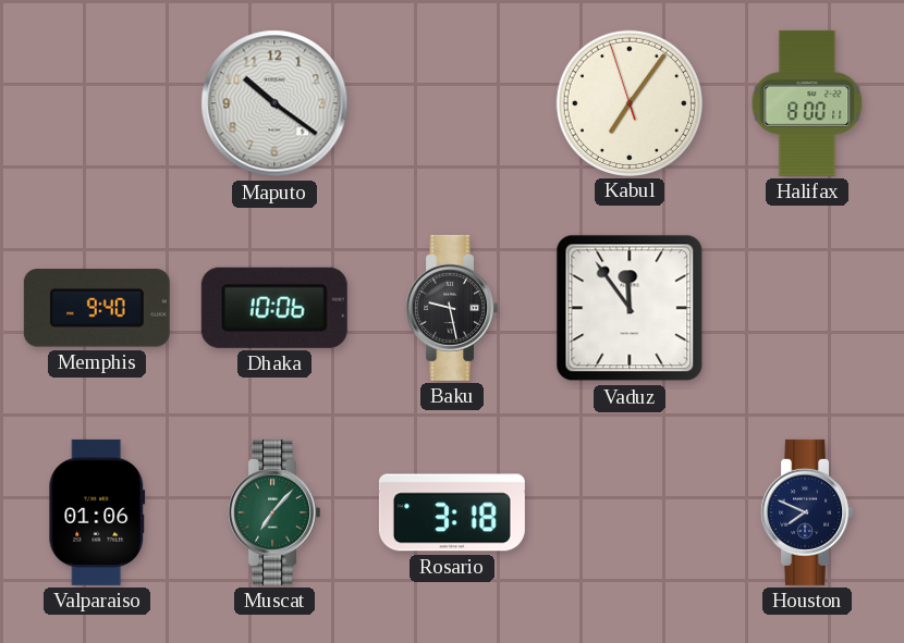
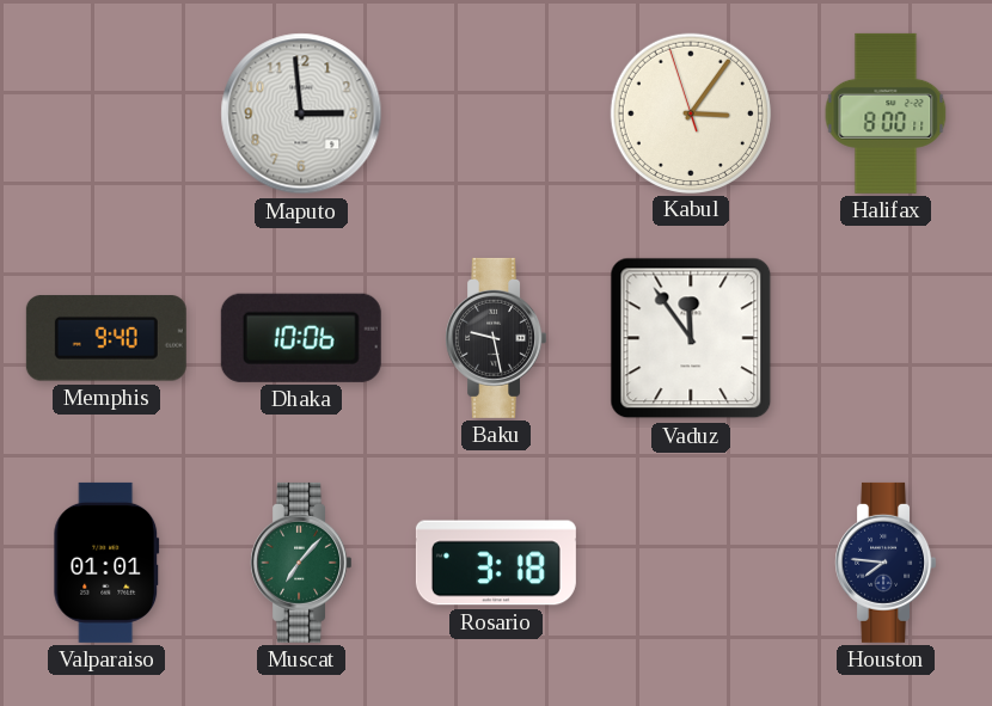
Maputo: 10:21 -> 2:59 (301, 113)
Kabul: 7:05 -> 3:05 (690, 112)
Valparaiso: 01:06 -> 01:01 (106, 563)
Houston: 7:49 -> 7:46 (884, 563)
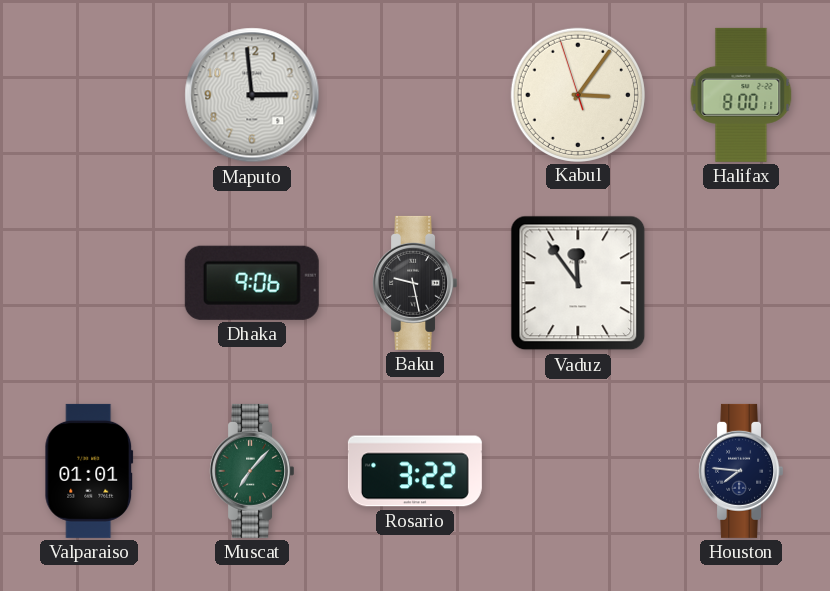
Memphis: 9:40 -> none (106, 338)
Dhaka: 10:06 -> 9:06 (252, 283)
Rosario: 3:18 -> 3:22 (415, 471)
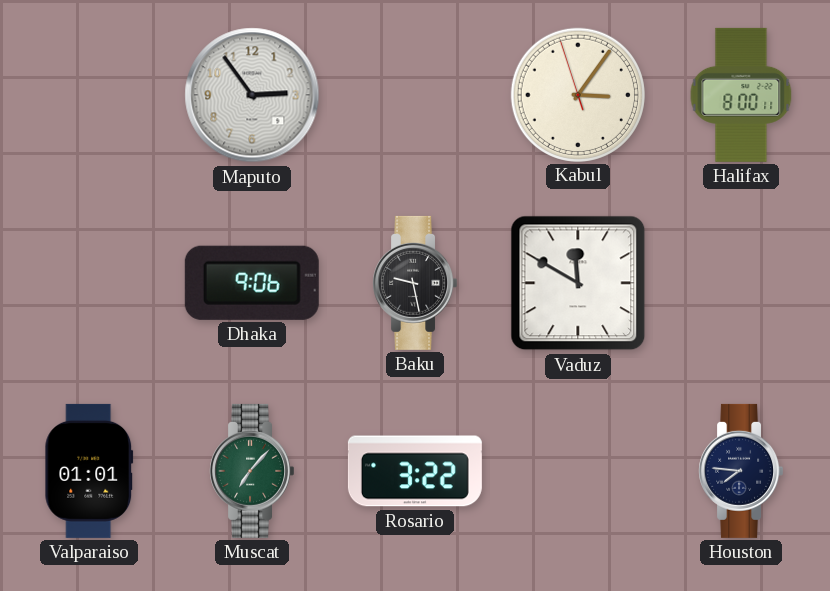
Maputo: 2:59 -> 2:54 (252, 95)
Vaduz: 11:54 -> 11:50 (578, 283)
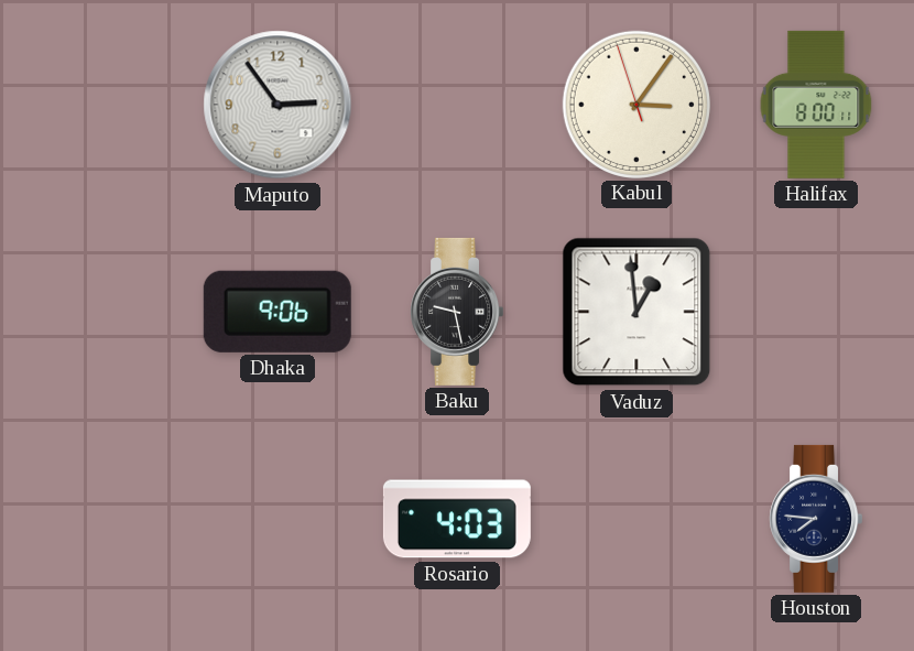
Vaduz: 11:50 -> 12:59 (636, 312)
Valparaiso: 01:01 -> none (89, 471)
Muscat: 7:07 -> none (251, 471)
Rosario: 3:22 -> 4:03 (457, 519)
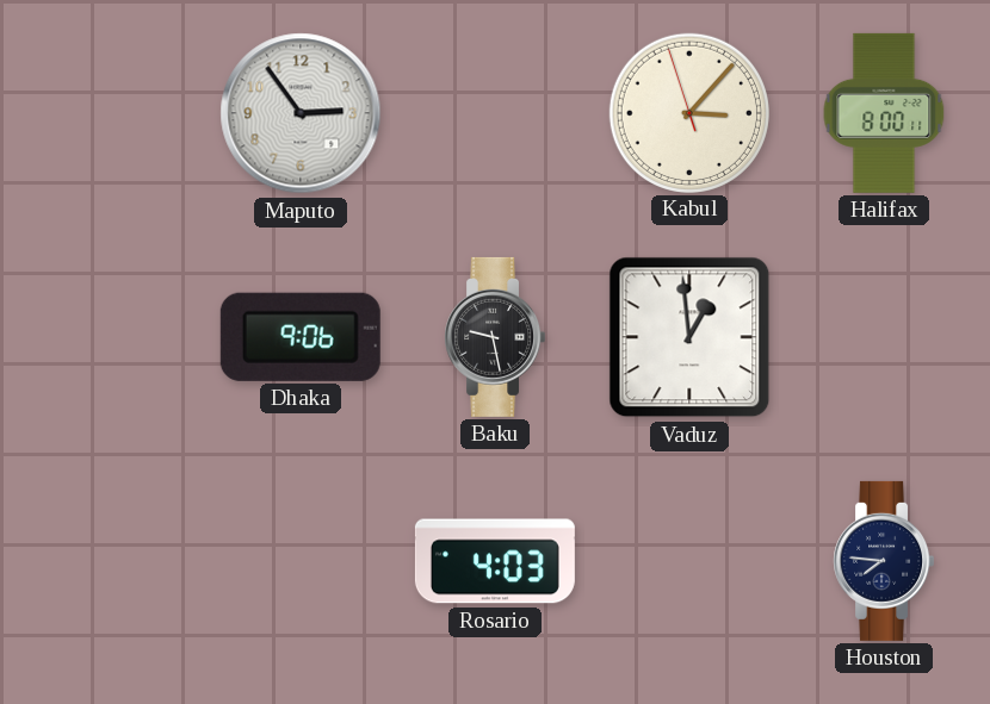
Kabul: 3:05 -> 3:06 (688, 112)
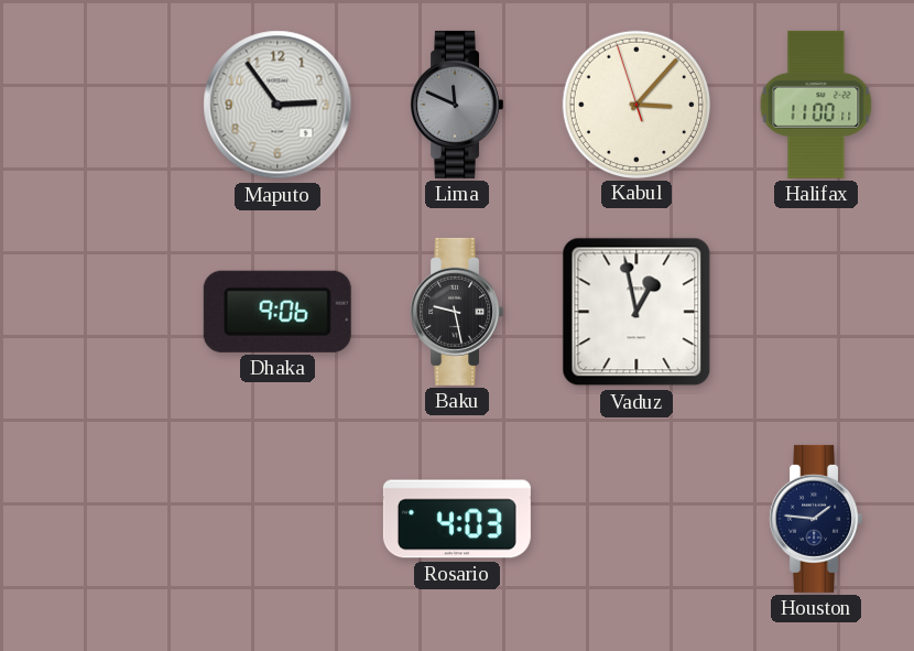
Lima: none -> 11:49 (456, 105)
Halifax: 8:00 -> 11:00 (816, 105)
Vaduz: 12:59 -> 12:58 (636, 312)
Houston: 7:46 -> 1:46 (815, 519)
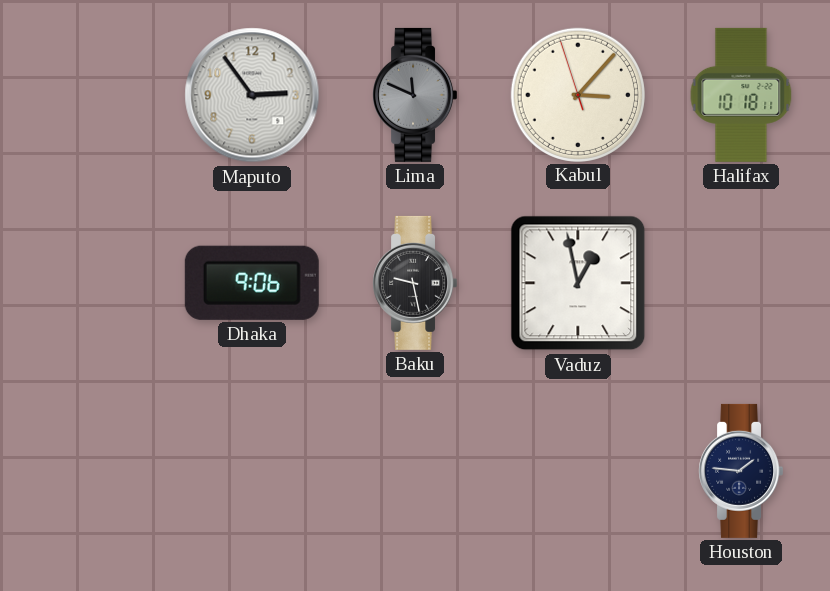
Halifax: 11:00 -> 10:18 (741, 95)
Rosario: 4:03 -> none (457, 519)
